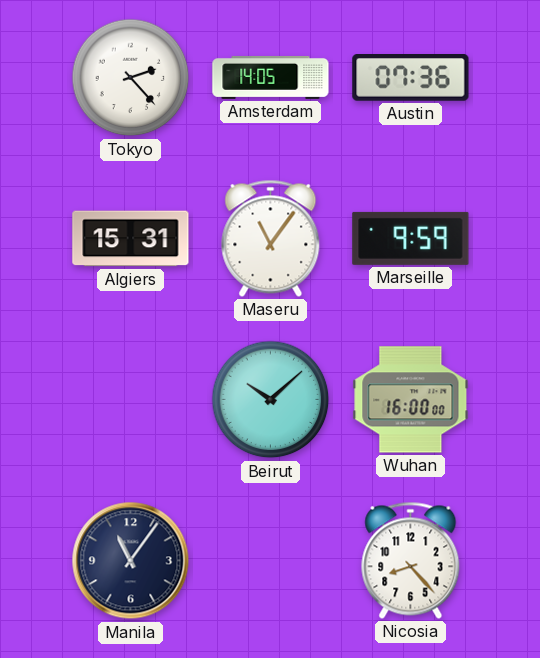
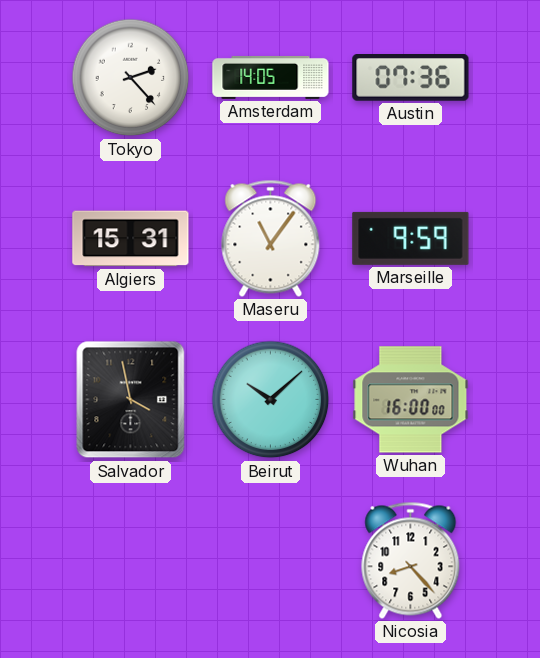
Salvador: none -> 3:58 (131, 400)
Manila: 11:06 -> none (131, 561)
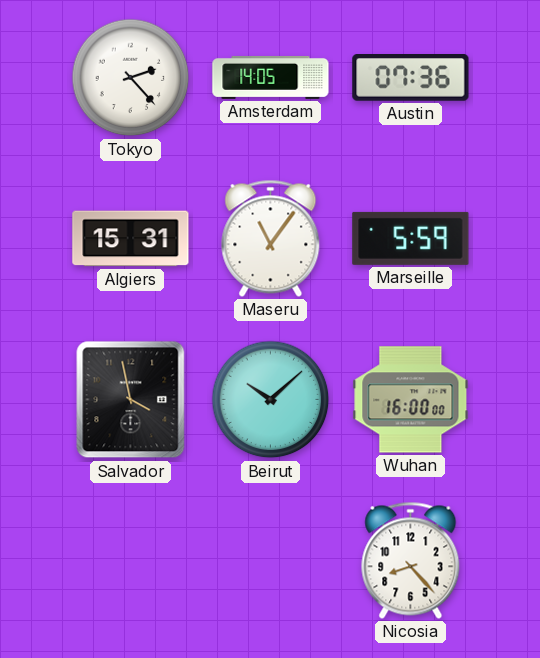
Marseille: 9:59 -> 5:59 (411, 238)
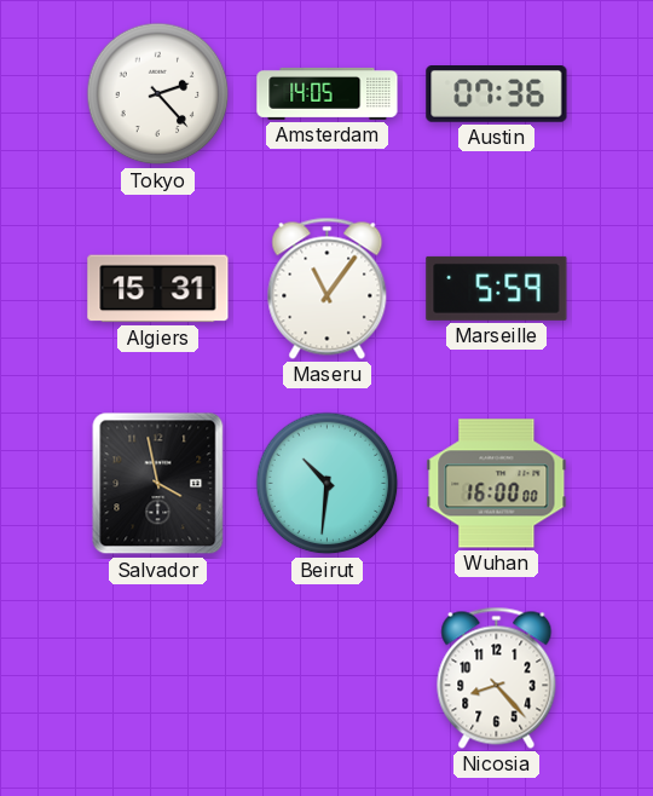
Beirut: 10:08 -> 10:31 (328, 484)
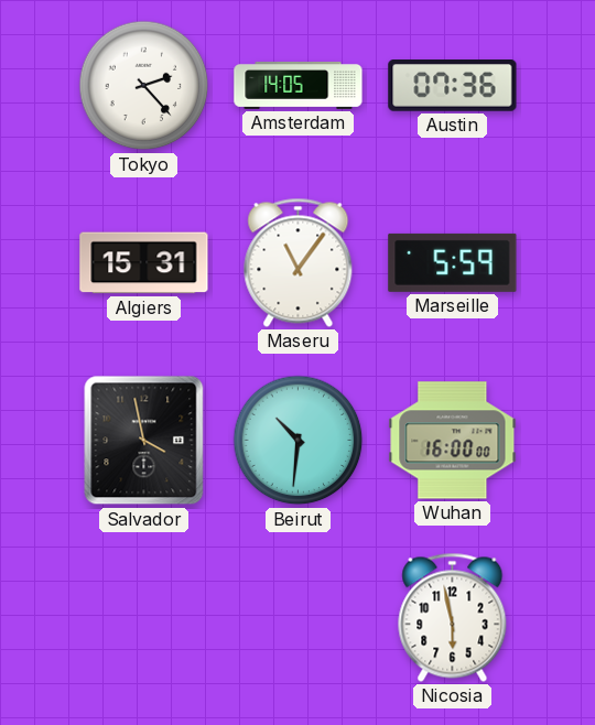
Nicosia: 8:23 -> 5:58 (453, 617)
